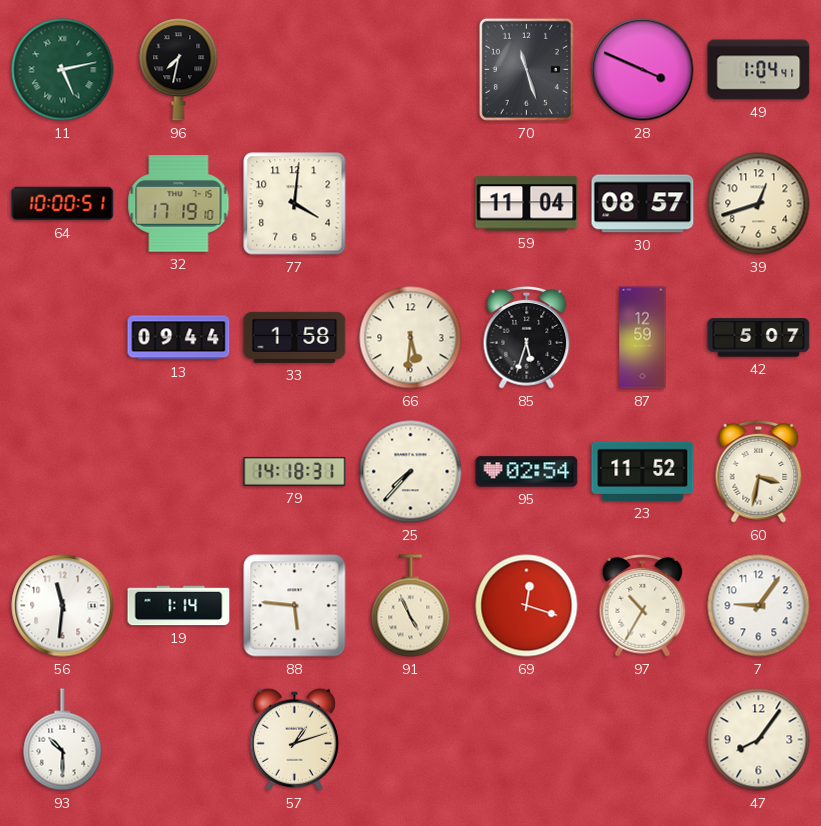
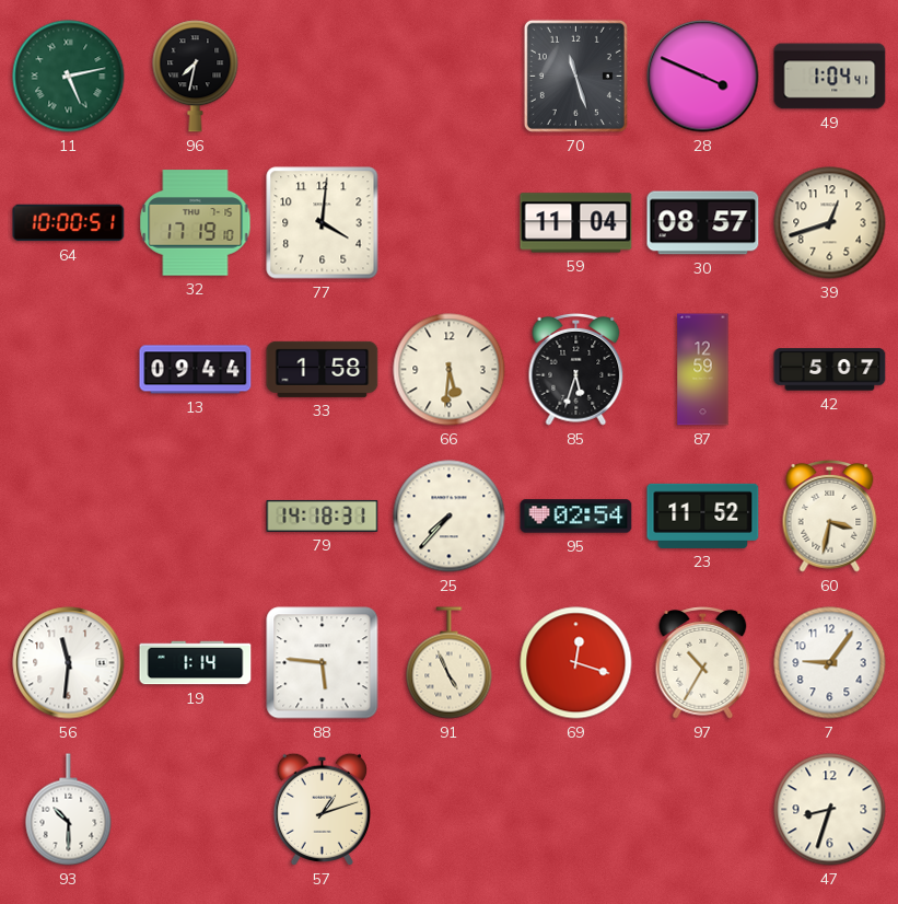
47: 8:06 -> 8:33 (830, 810)
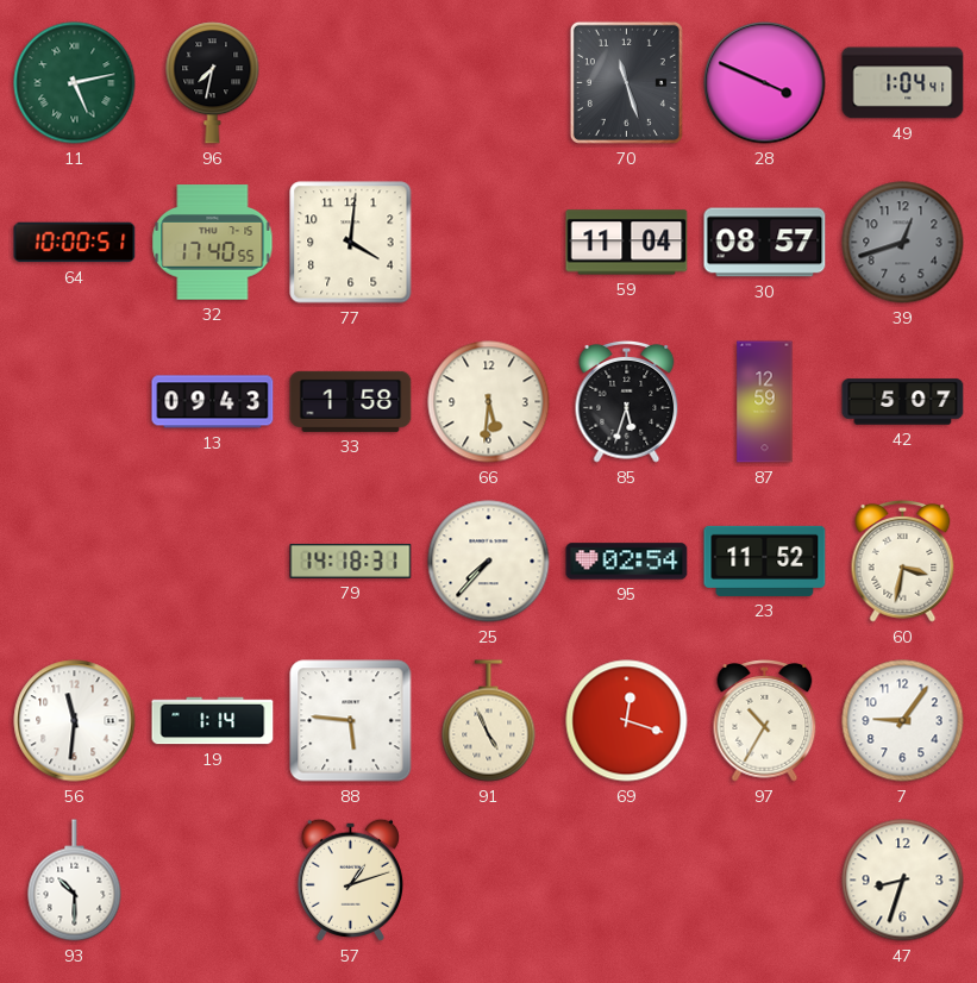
32: 17:19 -> 17:40 (213, 243)
39 dial: cream -> grey (903, 243)
13: 09:44 -> 09:43 (213, 402)
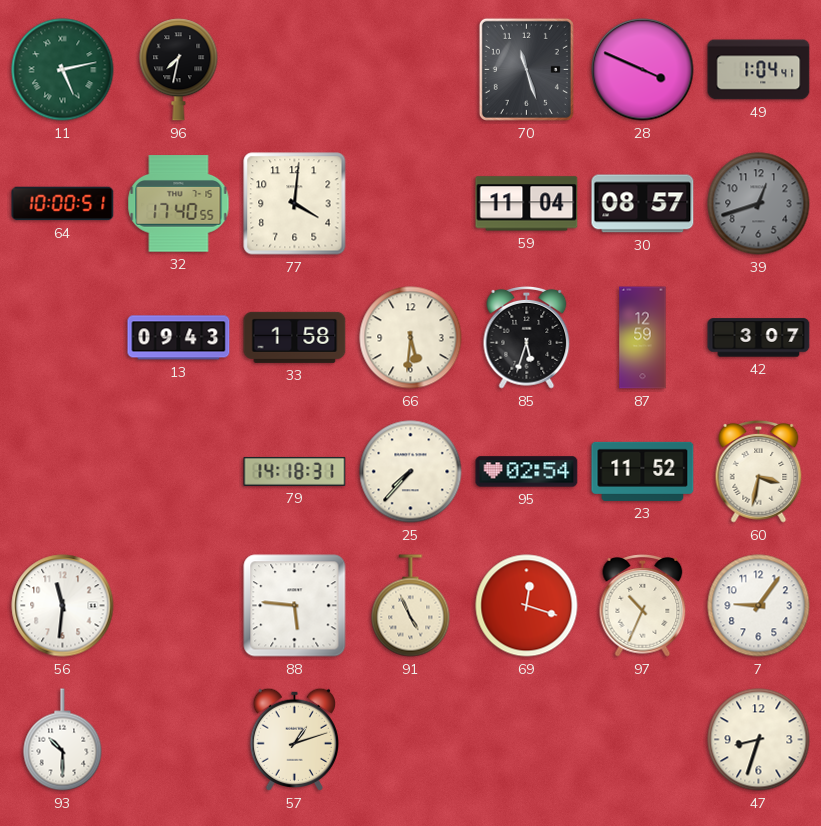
42: 5:07 -> 3:07 (759, 338)
19: 1:14 -> none (213, 721)
97: 10:35 -> 10:34 (643, 605)
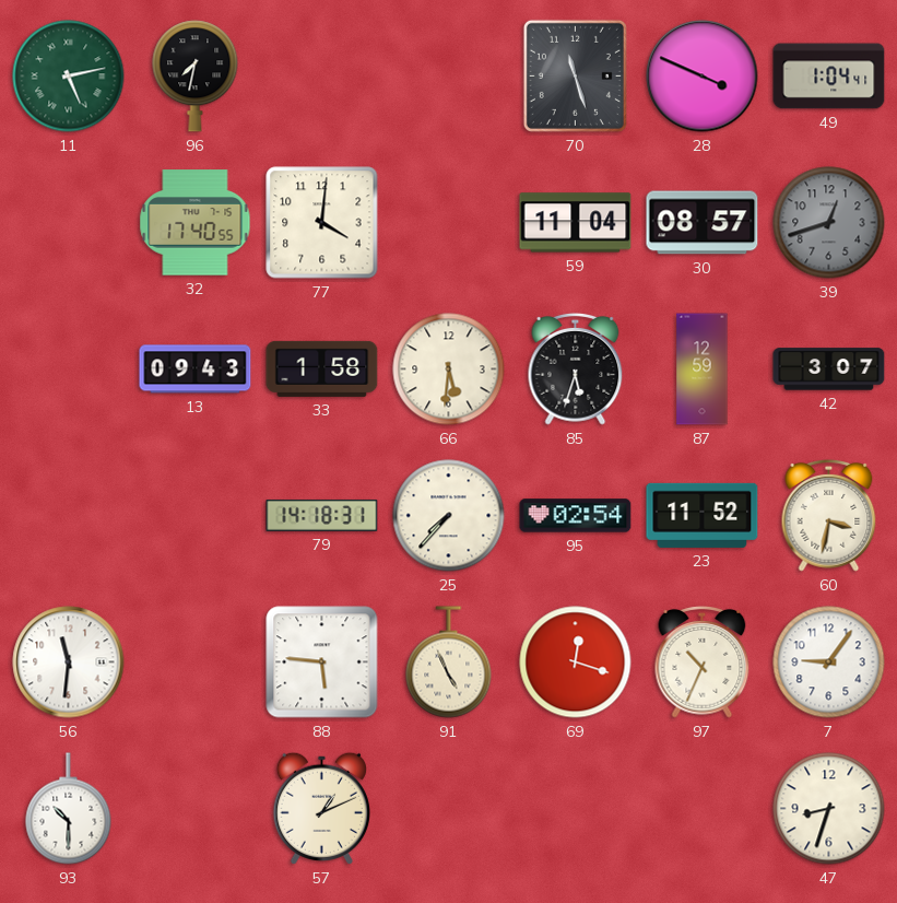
64: 10:00 -> none (63, 204)
57: 1:12 -> 1:11 (321, 808)
